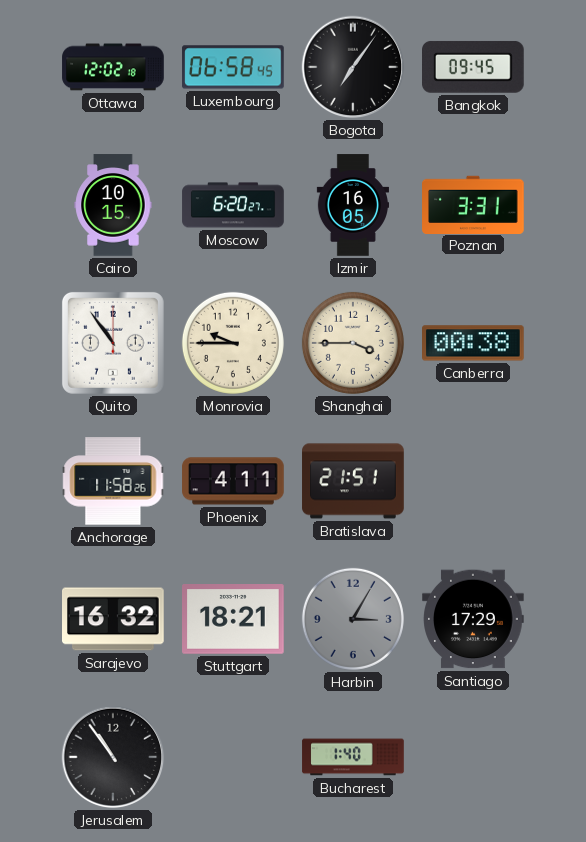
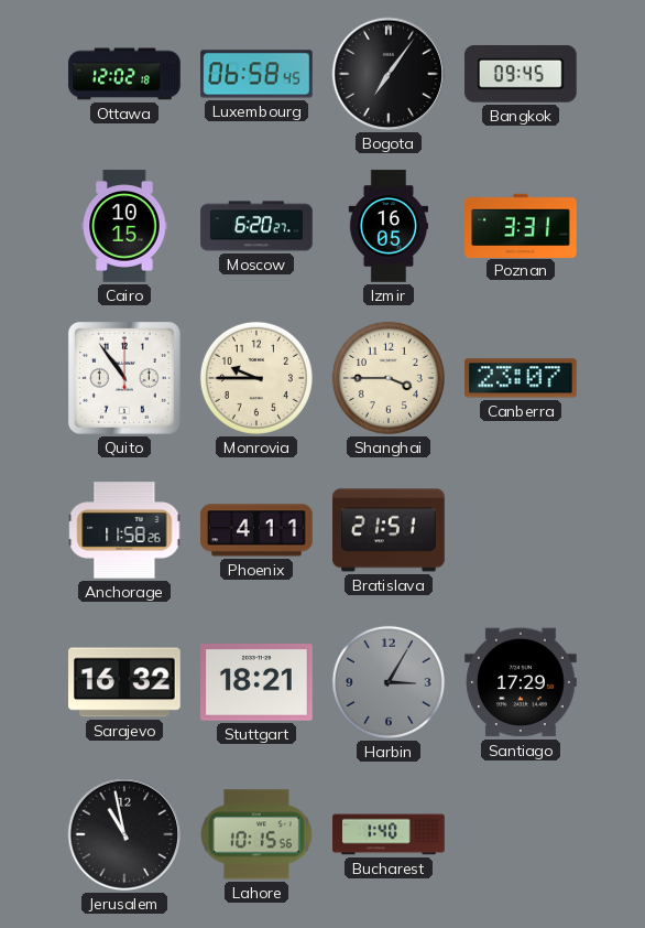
Canberra: 00:38 -> 23:07 (522, 378)
Jerusalem: 10:54 -> 10:58 (124, 834)
Lahore: none -> 10:15 (258, 834)
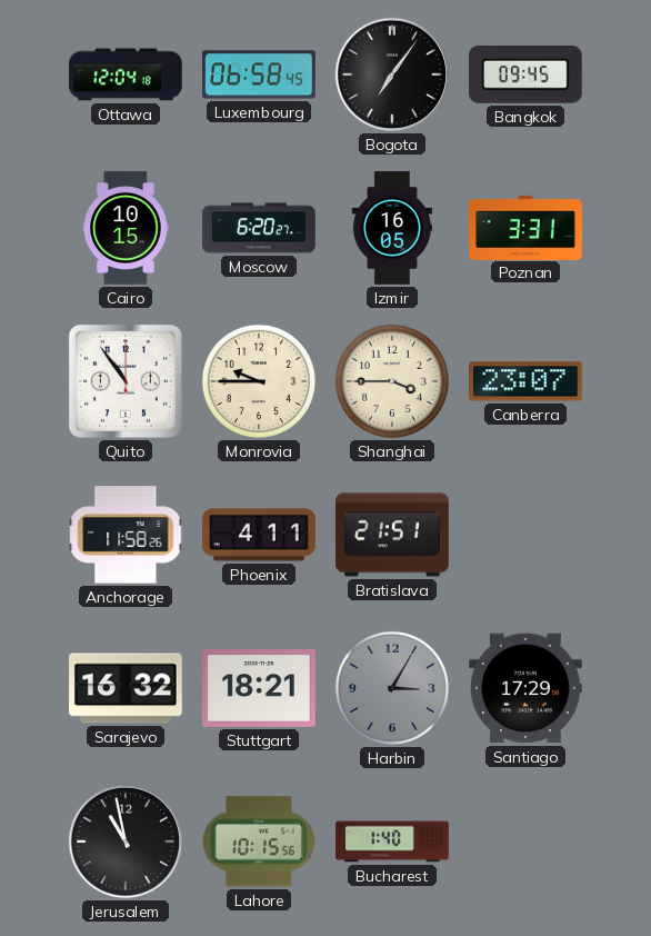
Ottawa: 12:02 -> 12:04 (126, 74)
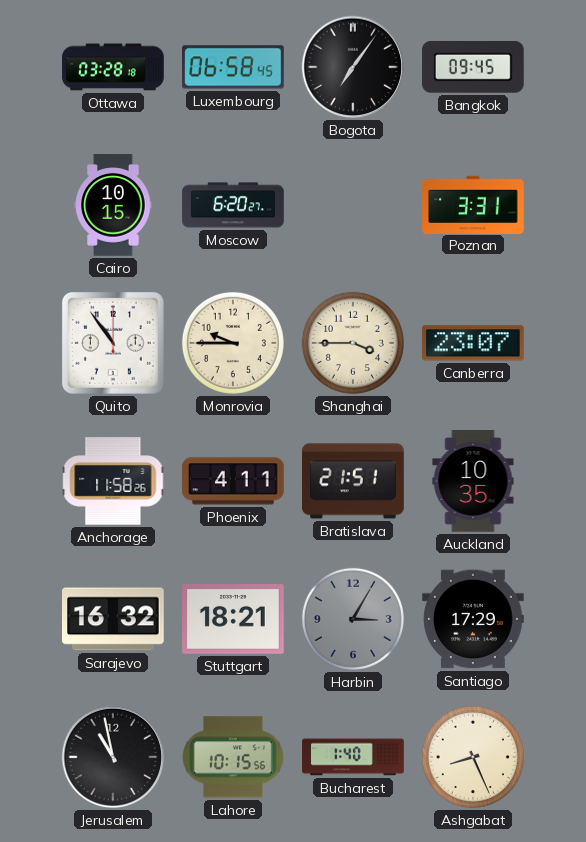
Ottawa: 12:04 -> 03:28 (113, 67)
Izmir: 16:05 -> none (391, 228)
Auckland: none -> 10:35 (473, 481)
Ashgabat: none -> 8:26 (473, 757)
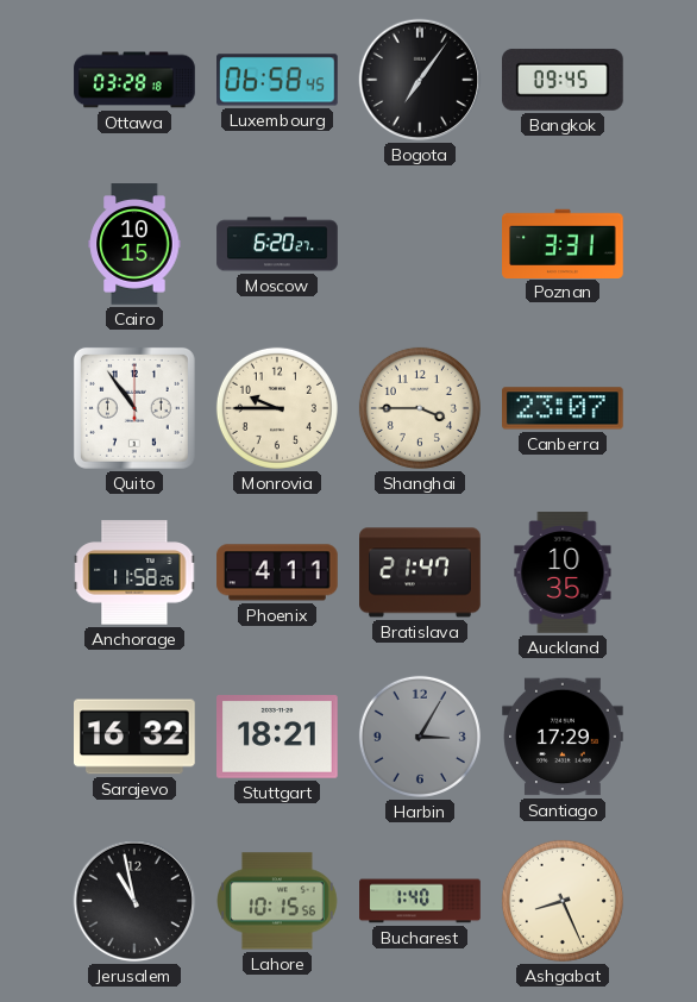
Bratislava: 21:51 -> 21:47 (420, 572)
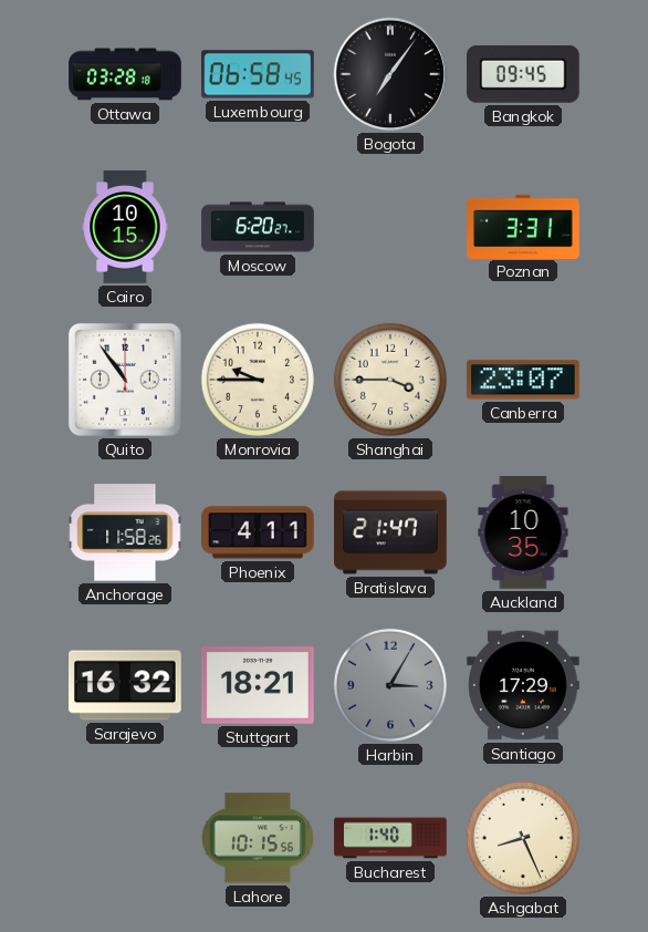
Jerusalem: 10:58 -> none (134, 901)
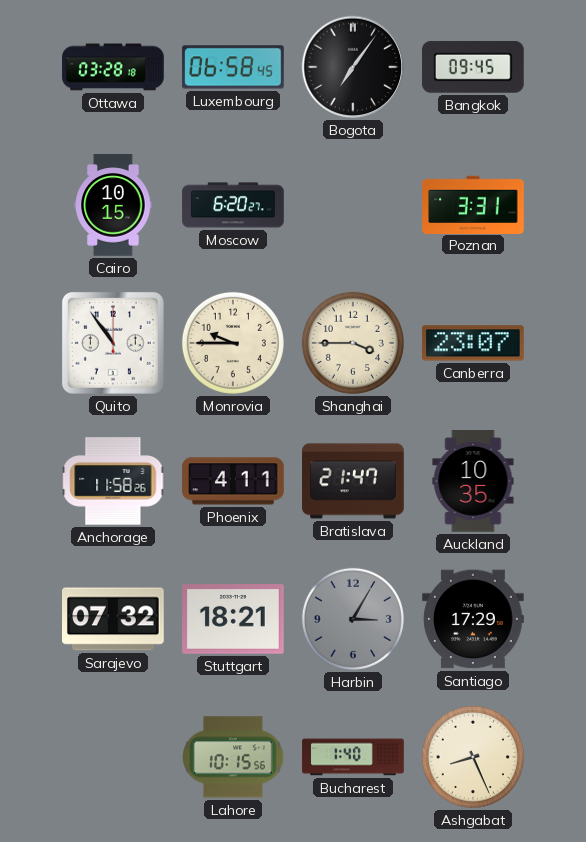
Sarajevo: 16:32 -> 07:32 (114, 619)
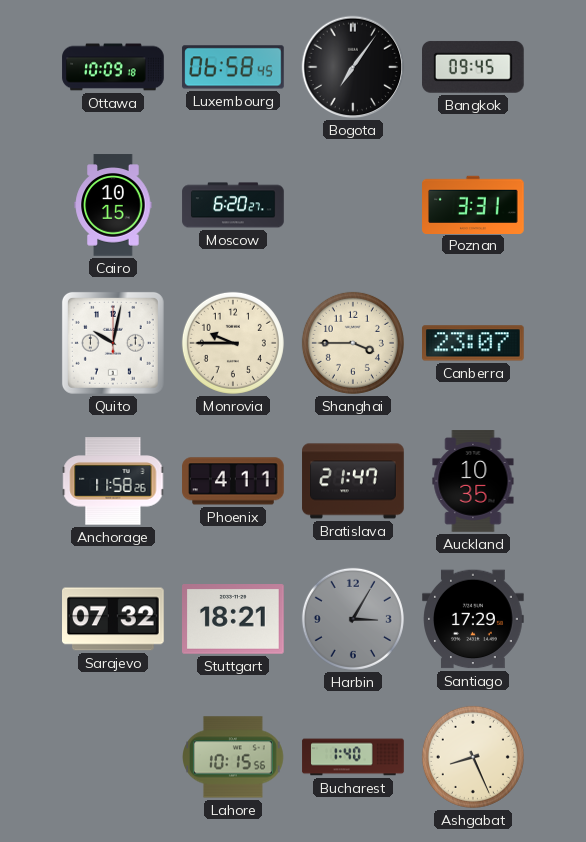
Ottawa: 03:28 -> 10:09 (113, 67)
Quito: 10:54 -> 10:02 (113, 343)
